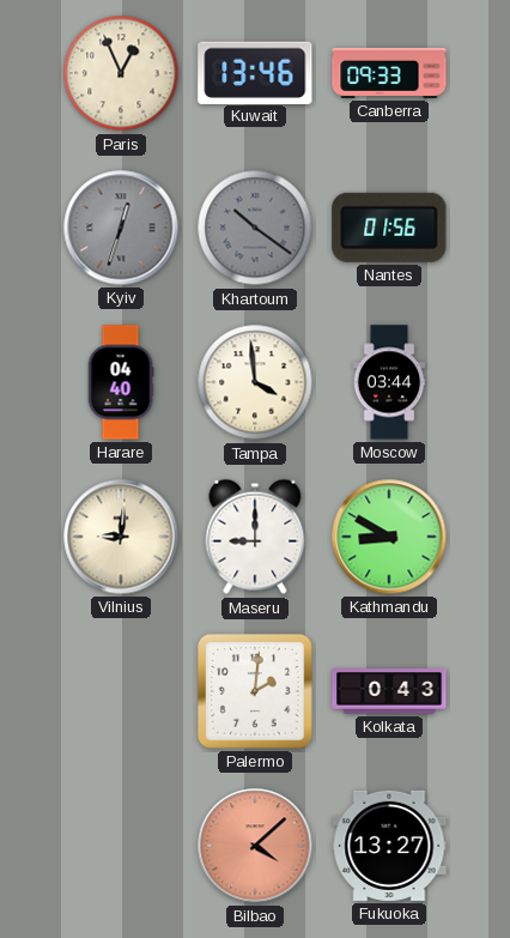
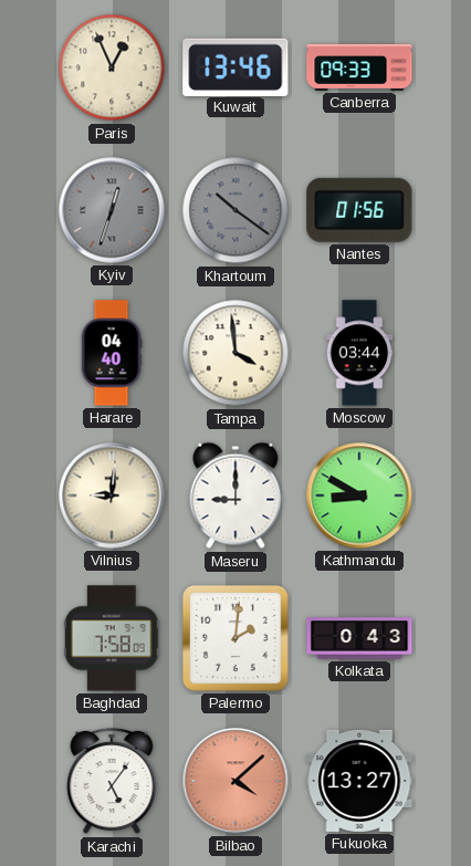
Baghdad: none -> 7:58 (112, 638)
Karachi: none -> 5:06 (112, 781)
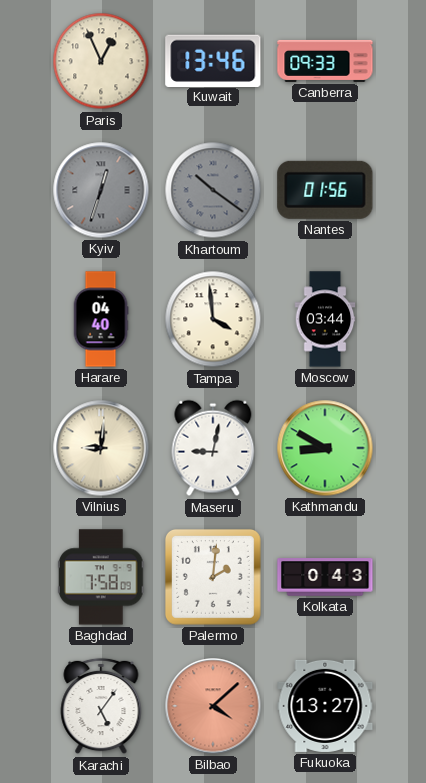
Maseru: 9:00 -> 9:02 (213, 448)
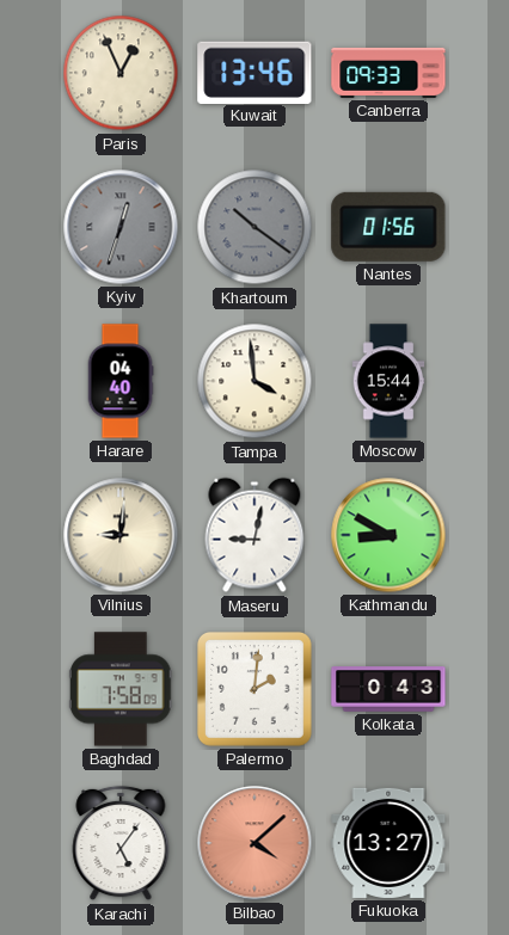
Moscow: 03:44 -> 15:44 (388, 381)
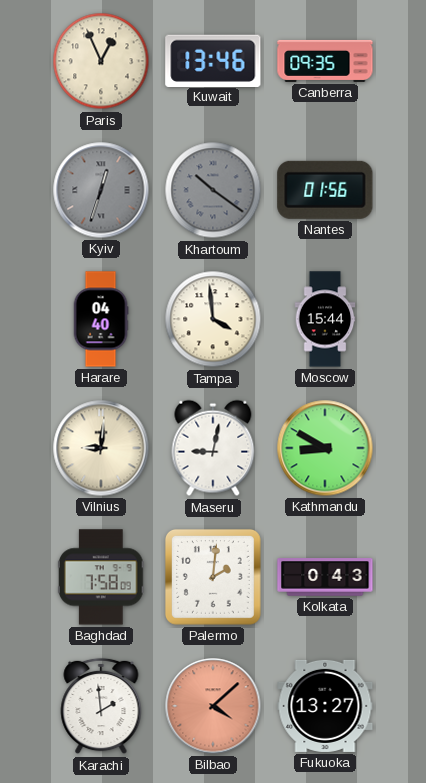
Canberra: 09:33 -> 09:35 (325, 61)
Karachi: 5:06 -> 1:59 (101, 706)
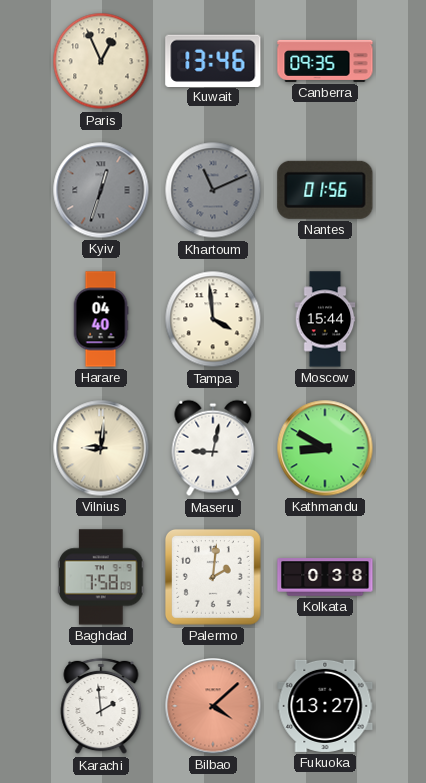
Khartoum: 10:21 -> 11:11 (213, 190)
Kolkata: 0:43 -> 0:38 (325, 577)
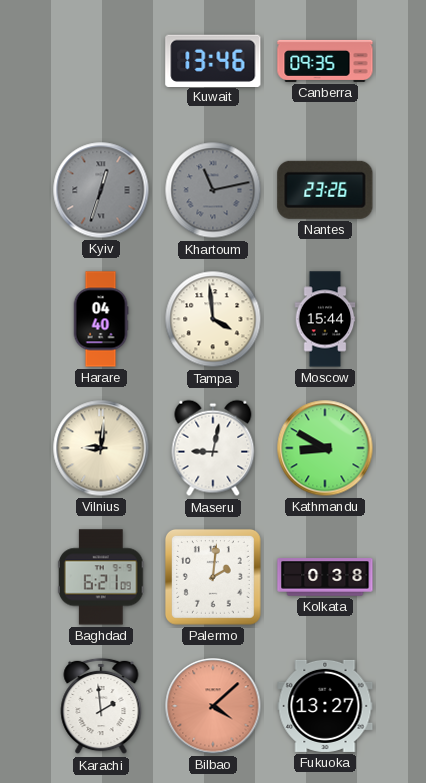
Paris: 12:56 -> none (101, 61)
Khartoum: 11:11 -> 11:13 (213, 190)
Nantes: 01:56 -> 23:26 (325, 190)
Baghdad: 7:58 -> 6:21 (101, 577)
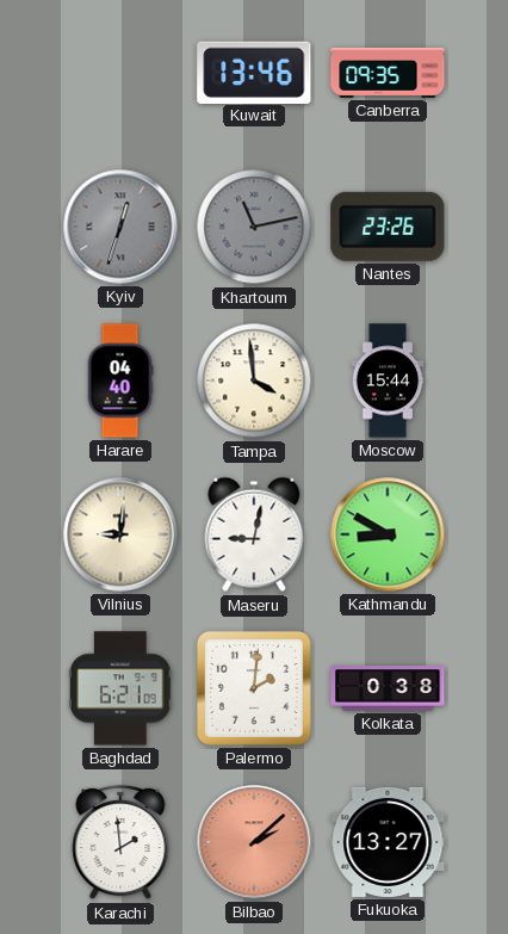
Bilbao: 4:08 -> 2:08 (254, 842)
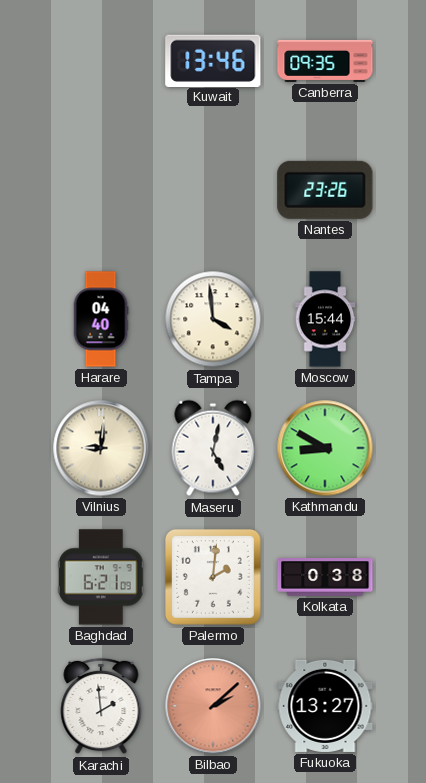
Kyiv: 12:33 -> none (120, 227)
Khartoum: 11:13 -> none (254, 227)
Maseru: 9:02 -> 5:02 (213, 448)
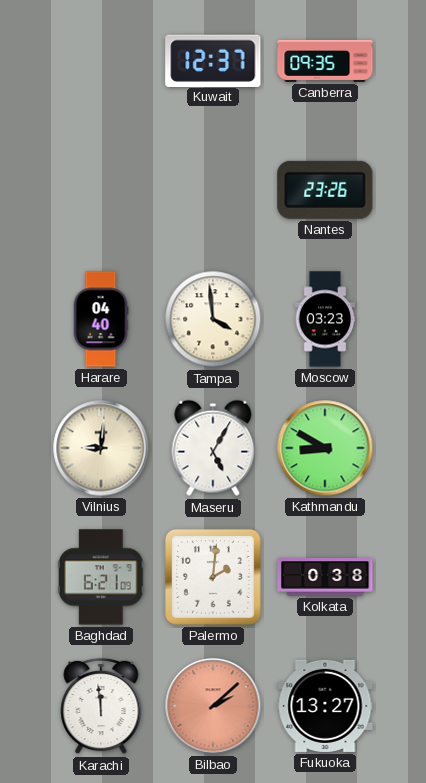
Kuwait: 13:46 -> 12:37 (213, 60)
Moscow: 15:44 -> 03:23 (325, 319)
Maseru: 5:02 -> 5:05 (213, 448)
Karachi: 1:59 -> 11:59 (101, 706)
